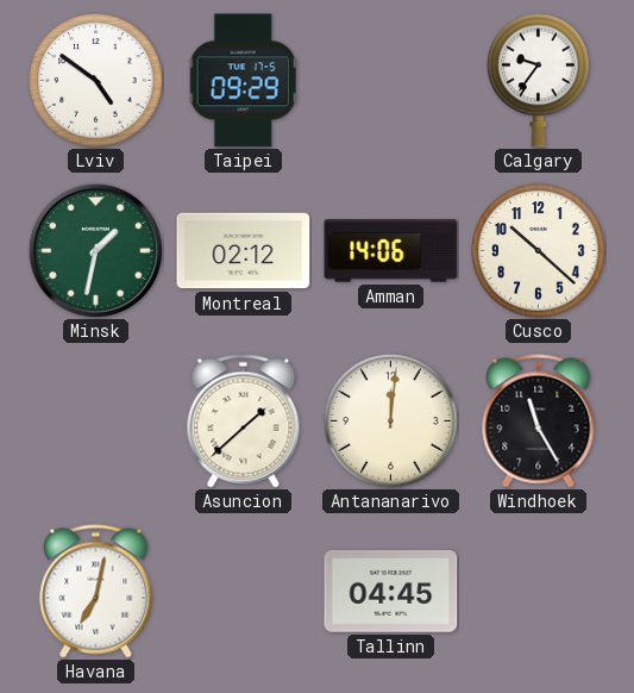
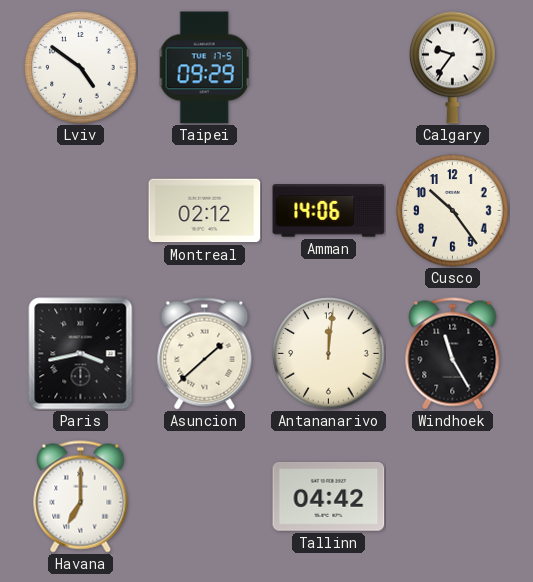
Minsk: 1:32 -> none (95, 250)
Cusco: 10:22 -> 10:24 (453, 211)
Paris: none -> 3:43 (81, 354)
Havana: 7:02 -> 7:00 (81, 497)
Tallinn: 04:45 -> 04:42 (329, 497)
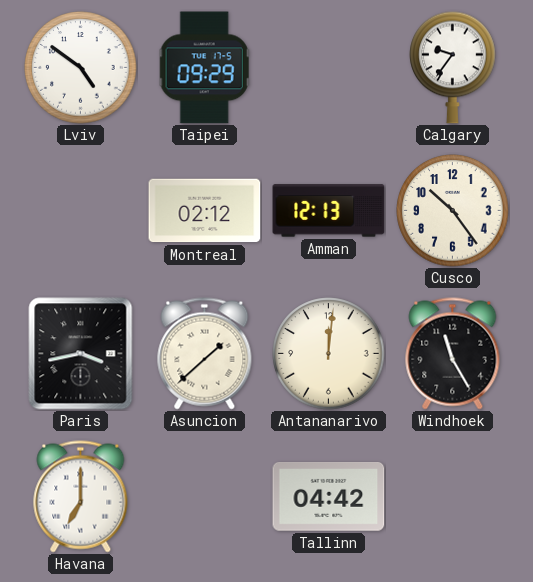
Amman: 14:06 -> 12:13 (329, 211)
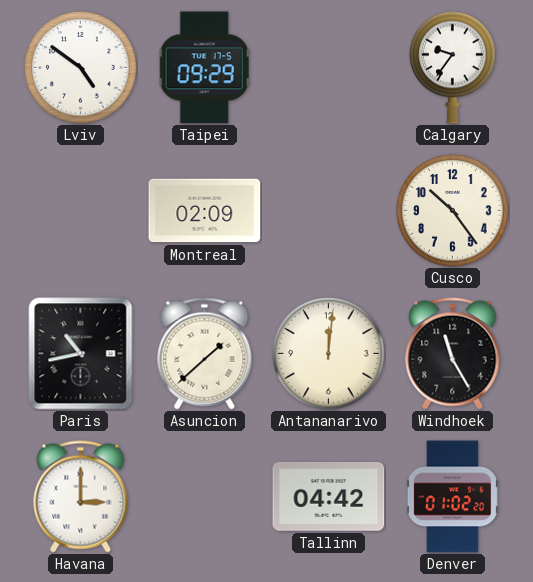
Montreal: 02:12 -> 02:09 (205, 211)
Amman: 12:13 -> none (329, 211)
Paris: 3:43 -> 10:43 (81, 354)
Havana: 7:00 -> 3:00 (81, 497)
Denver: none -> 01:02 (452, 497)
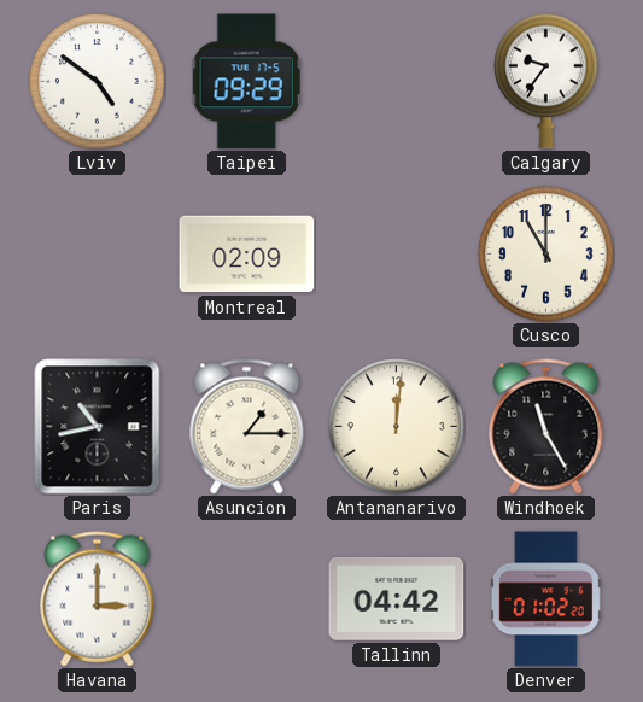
Cusco: 10:24 -> 11:00 (546, 255)
Asuncion: 1:38 -> 1:15 (247, 427)
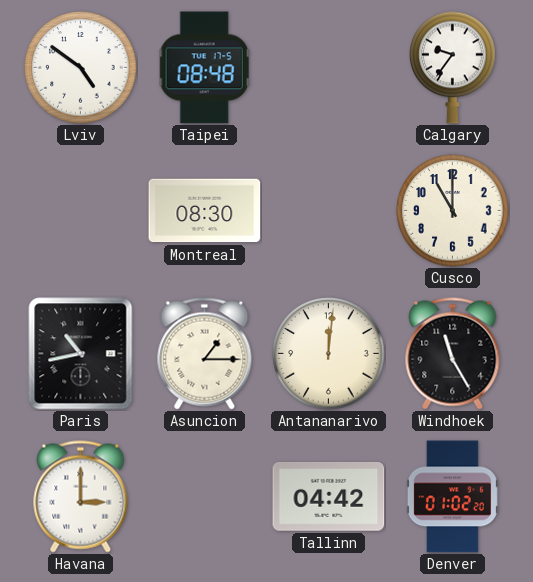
Taipei: 09:29 -> 08:48 (205, 68)
Montreal: 02:09 -> 08:30 (205, 211)
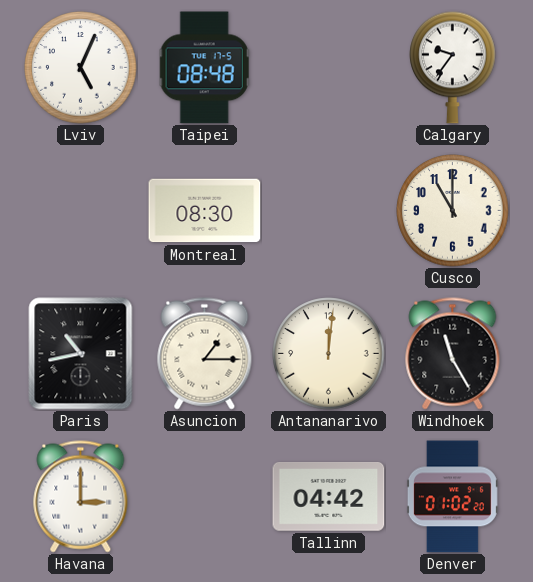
Lviv: 4:51 -> 5:04 (81, 68)
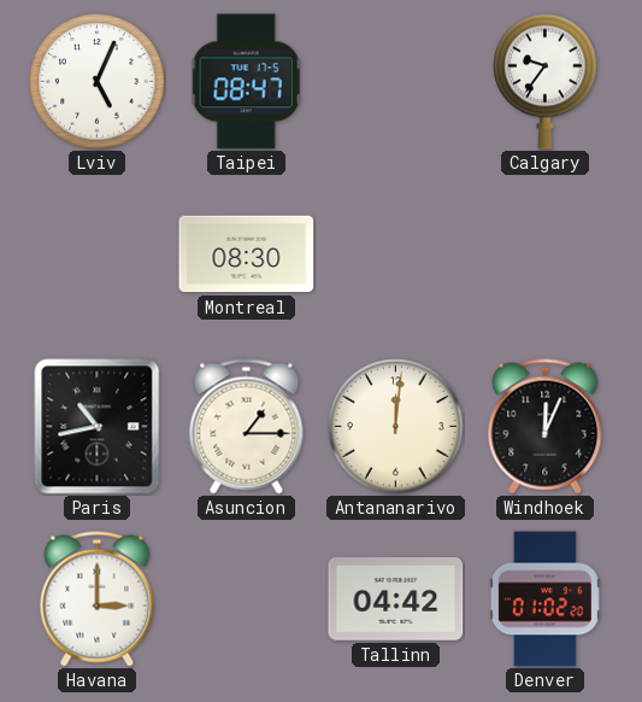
Taipei: 08:48 -> 08:47 (247, 82)
Cusco: 11:00 -> none (453, 211)
Windhoek: 11:25 -> 12:04 (546, 427)
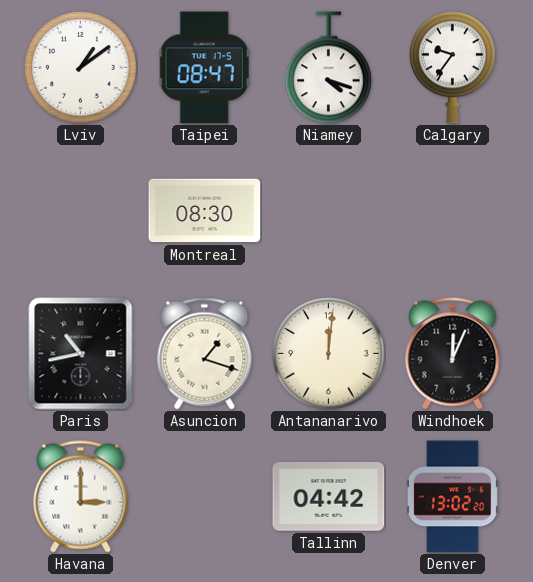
Lviv: 5:04 -> 1:09 (81, 68)
Niamey: none -> 4:18 (329, 68)
Asuncion: 1:15 -> 1:18 (205, 354)
Denver: 01:02 -> 13:02 (452, 497)
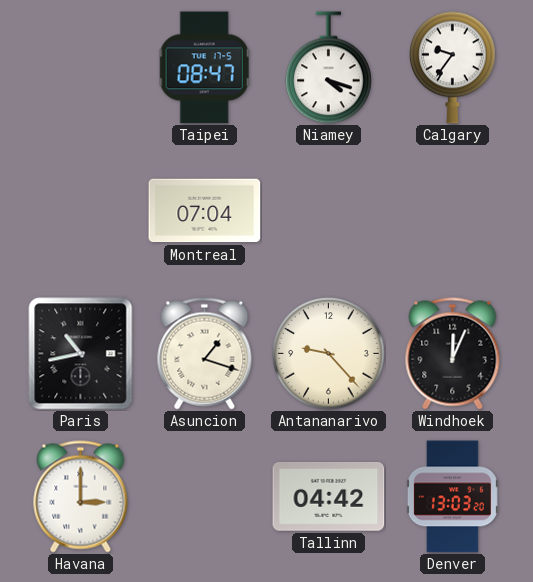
Lviv: 1:09 -> none (81, 68)
Montreal: 08:30 -> 07:04 (205, 211)
Antananarivo: 12:01 -> 9:23 (329, 354)
Denver: 13:02 -> 13:03 (452, 497)
